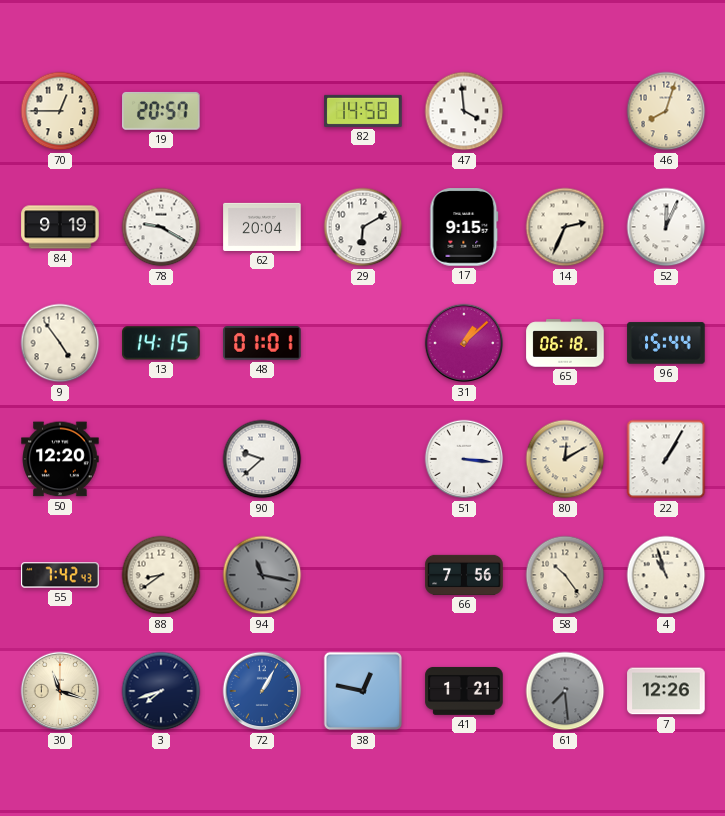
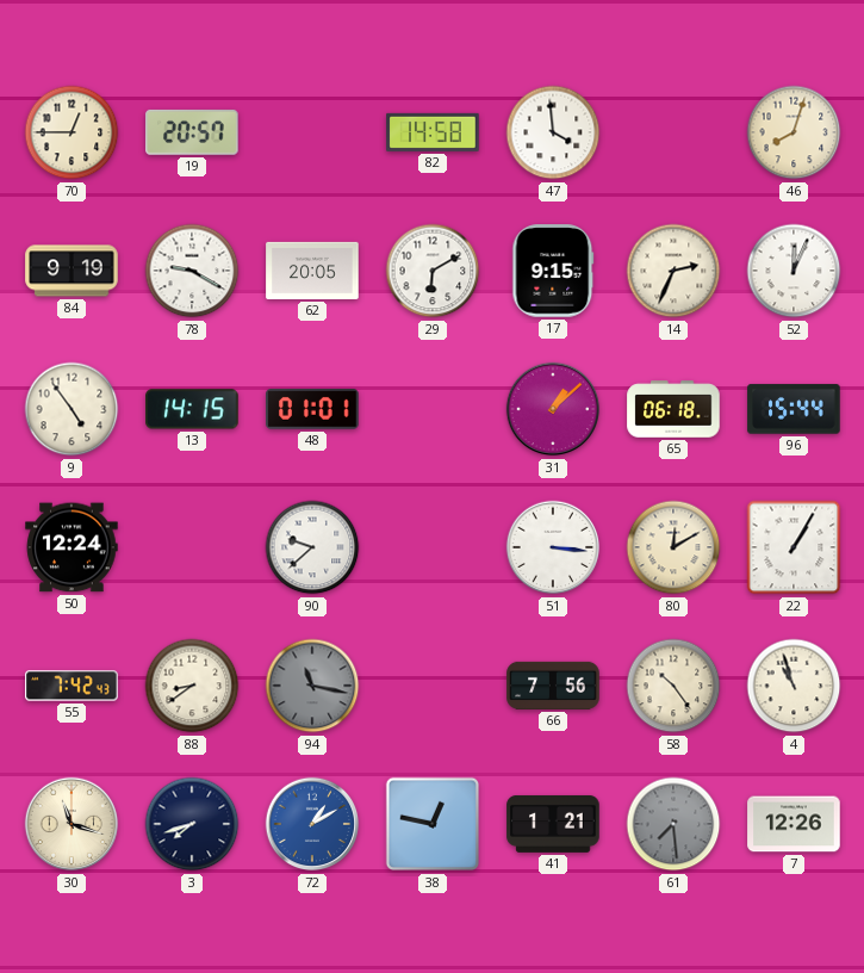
62: 20:04 -> 20:05 (312, 271)
50: 12:20 -> 12:24 (72, 547)
72: 1:05 -> 1:10 (312, 824)
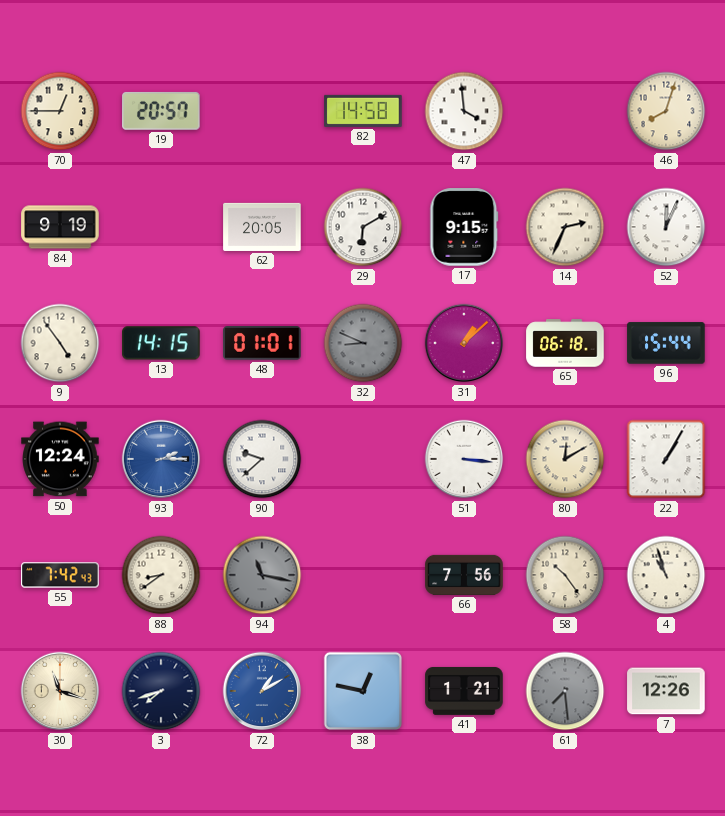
78: 9:20 -> none (192, 271)
32: none -> 8:49 (363, 343)
93: none -> 2:15 (161, 459)
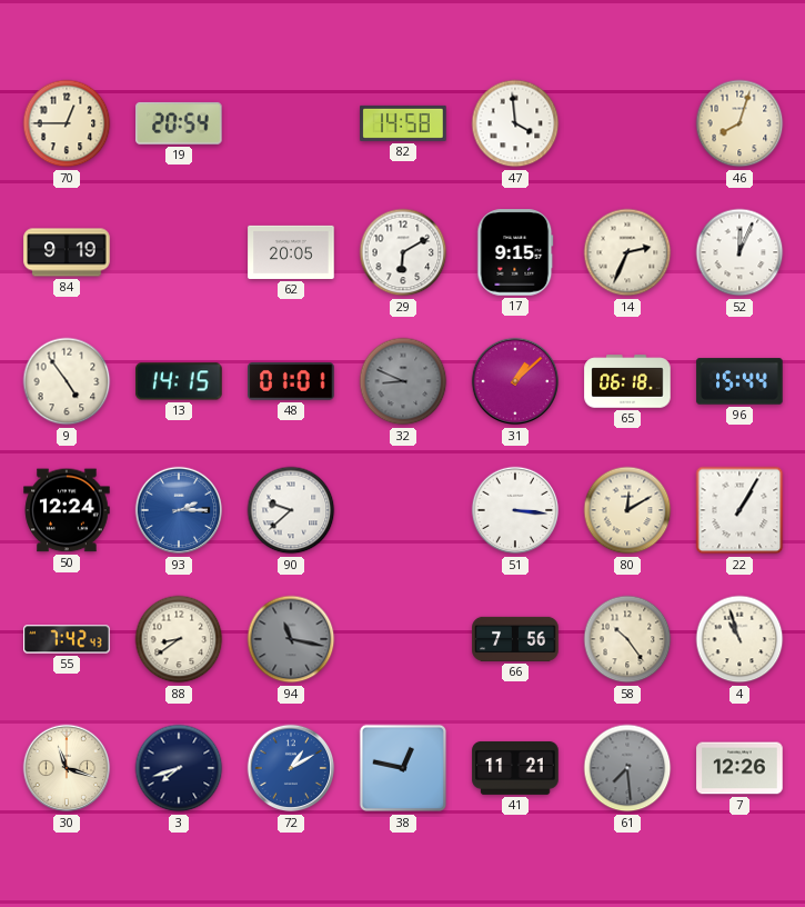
19: 20:57 -> 20:54 (179, 123)
41: 1:21 -> 11:21 (515, 768)
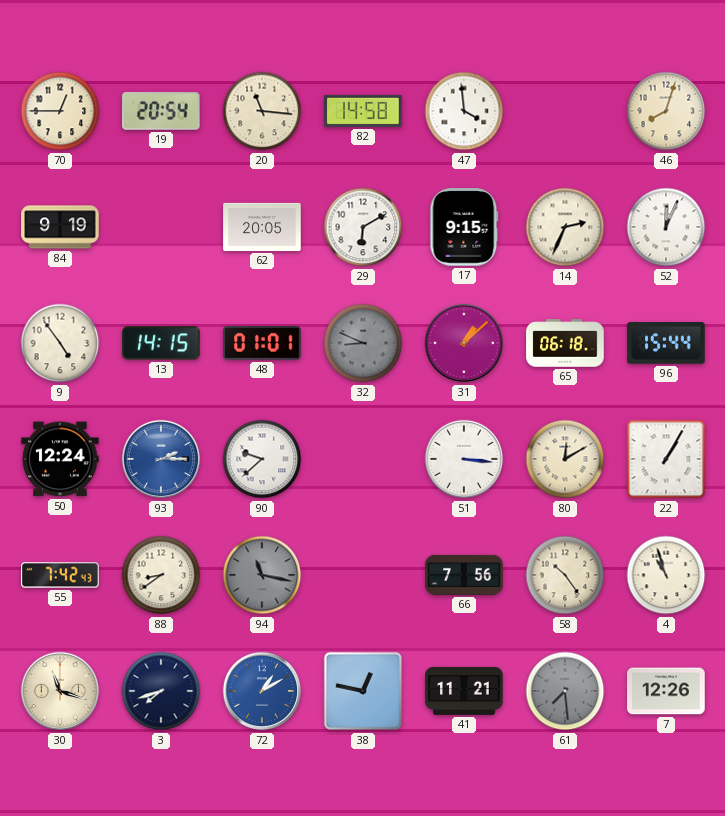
20: none -> 11:16 (262, 111)
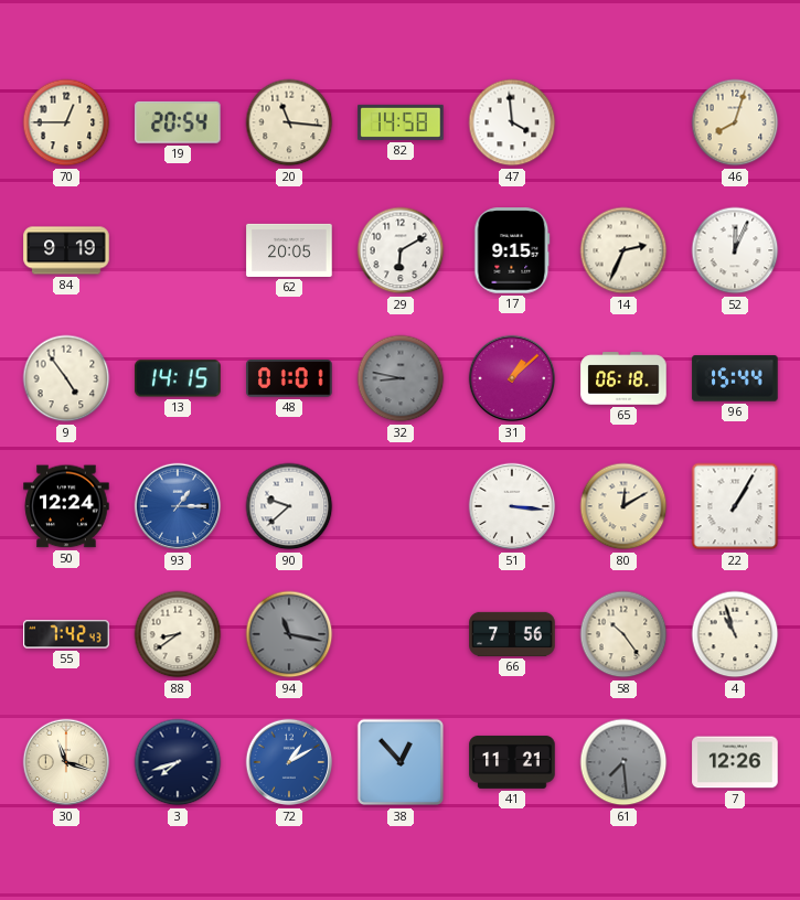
32: 8:49 -> 8:47 (401, 378)
93: 2:15 -> 1:15 (178, 506)
38: 12:47 -> 12:53 (401, 762)
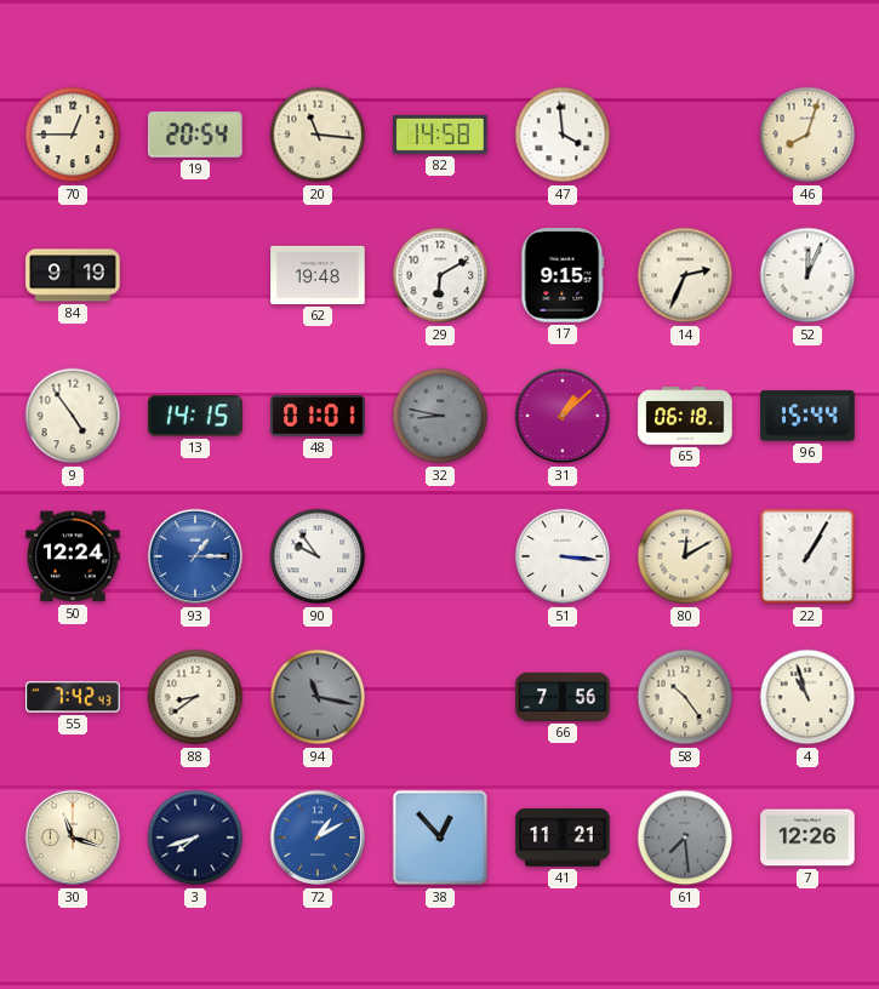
62: 20:05 -> 19:48 (318, 275)
90: 9:38 -> 9:54 (318, 556)
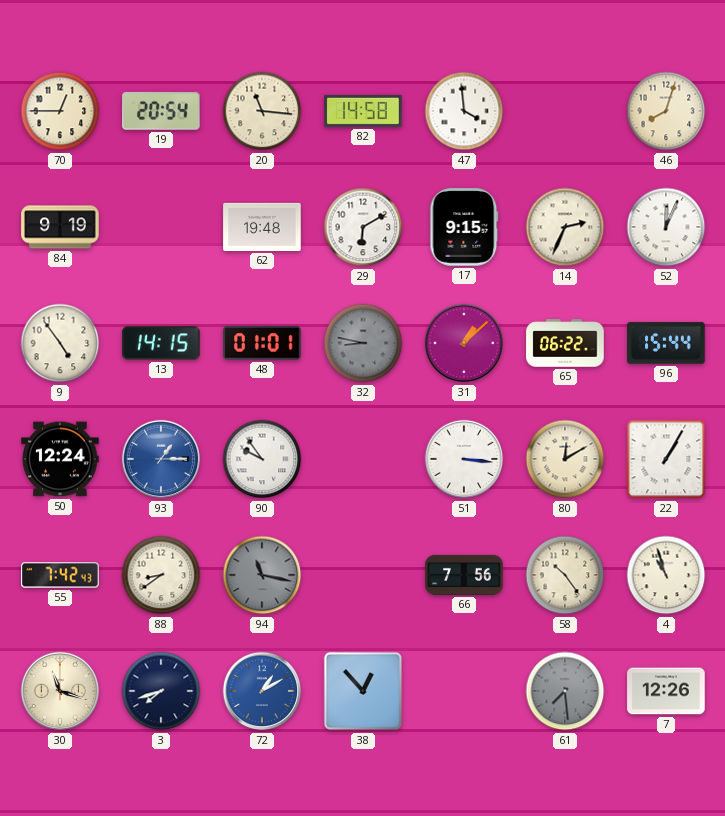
65: 06:18 -> 06:22 (565, 343)
41: 11:21 -> none (563, 837)
